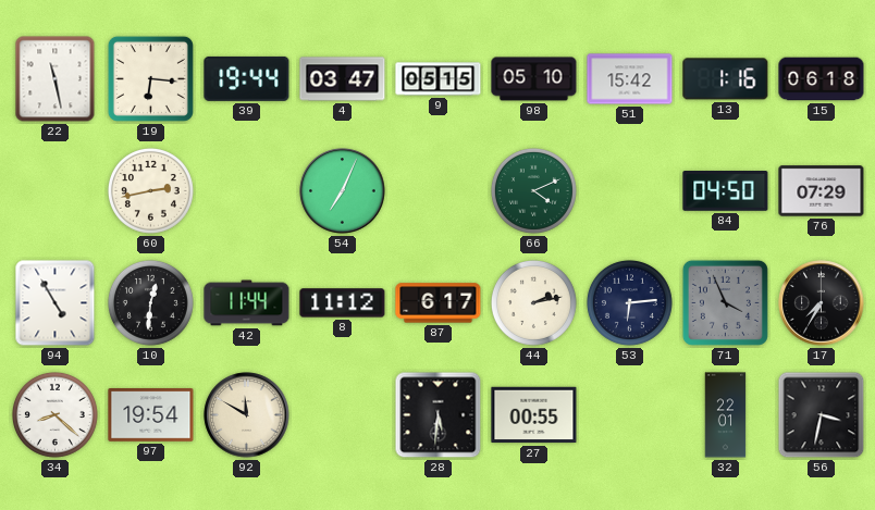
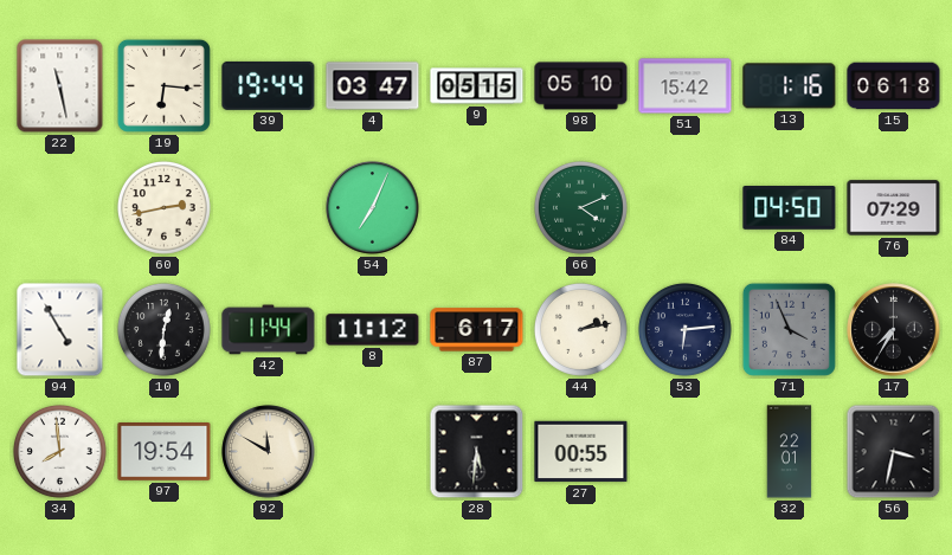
34: 8:22 -> 7:59 (59, 451)
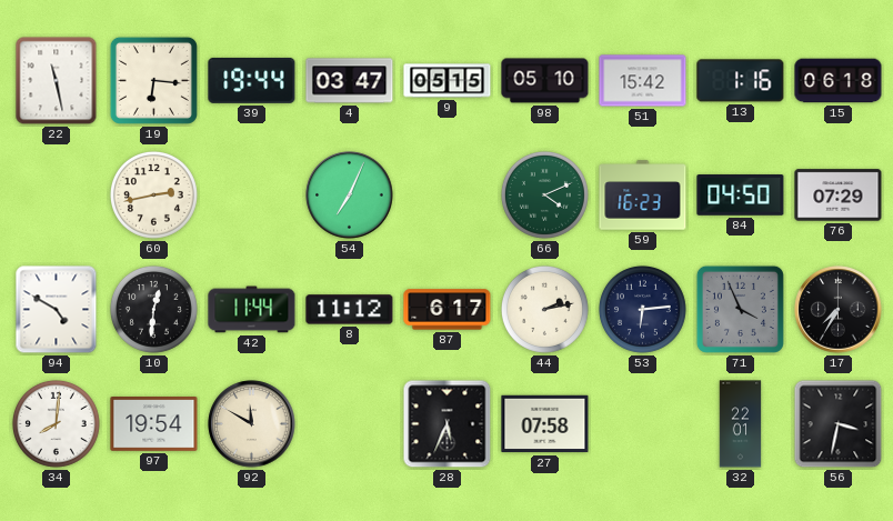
59: none -> 16:23 (643, 196)
94: 4:55 -> 4:50 (57, 310)
34: 7:59 -> 8:01 (56, 423)
28: 5:31 -> 5:34 (448, 424)
27: 00:55 -> 07:58 (545, 424)
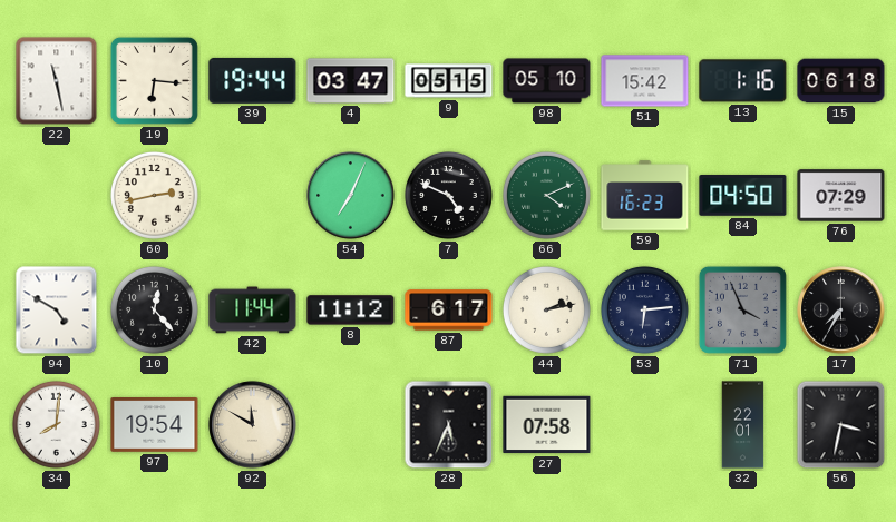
7: none -> 4:49 (448, 195)
10: 12:31 -> 12:23 (154, 309)
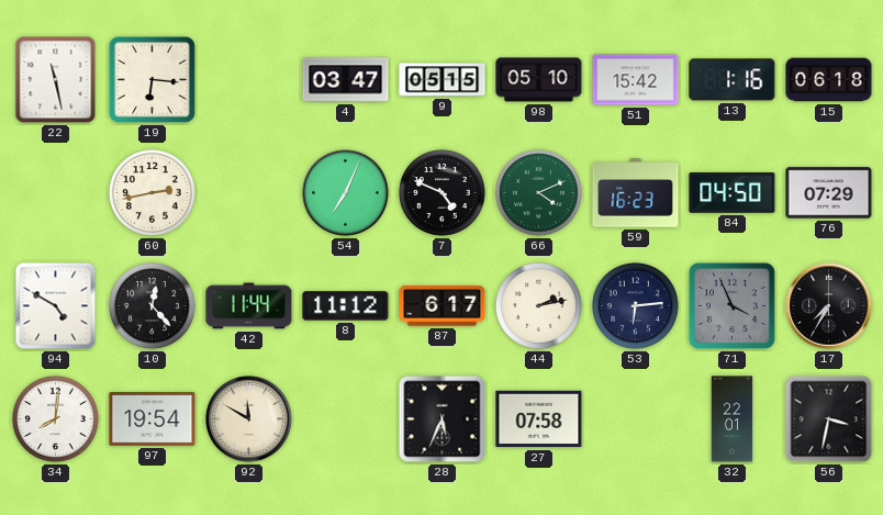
39: 19:44 -> none (253, 80)
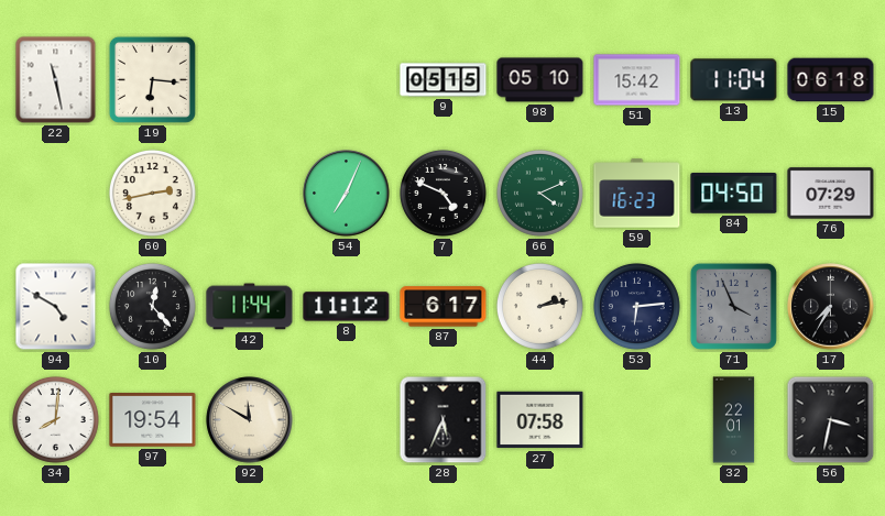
4: 03:47 -> none (346, 80)
13: 1:16 -> 11:04 (734, 80)
